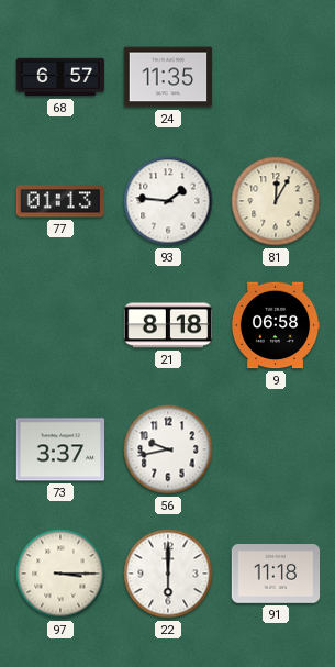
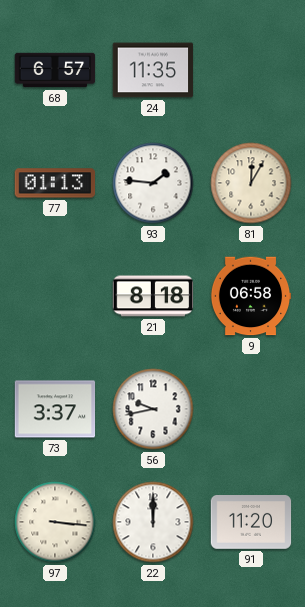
97: 3:15 -> 3:16 (55, 522)
22: 6:00 -> 12:00 (153, 522)
91: 11:18 -> 11:20 (251, 523)
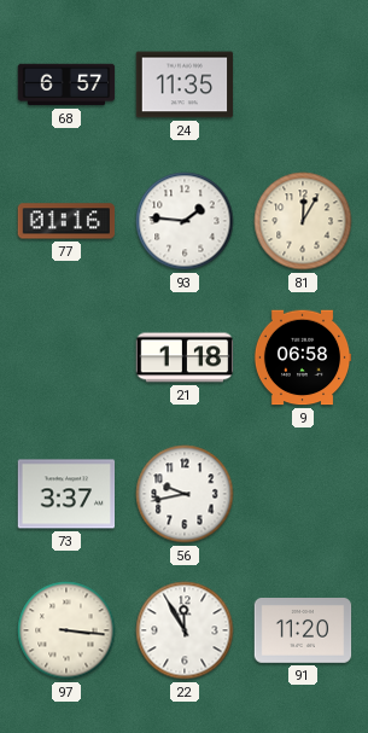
77: 01:13 -> 01:16 (66, 221)
21: 8:18 -> 1:18 (185, 357)
22: 12:00 -> 11:55 (185, 630)
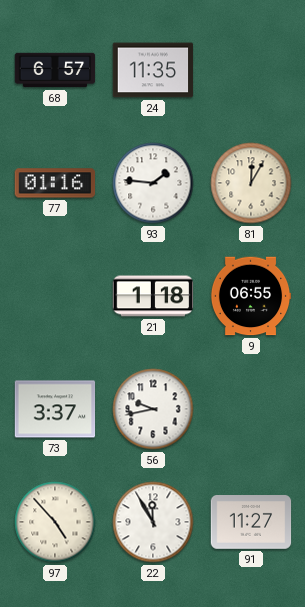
9: 06:58 -> 06:55 (251, 296)
97: 3:16 -> 4:53 (55, 522)
91: 11:20 -> 11:27 (251, 523)
